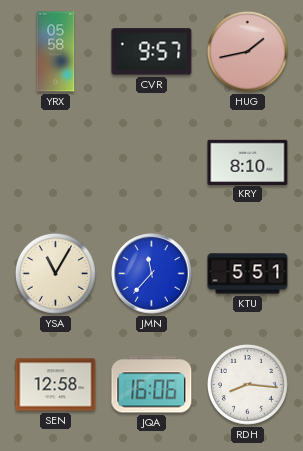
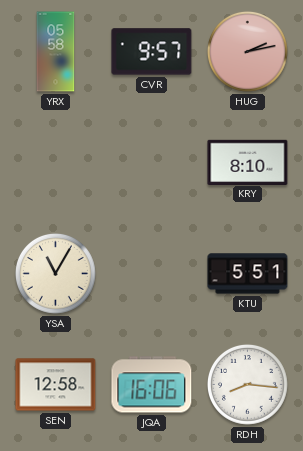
HUG: 1:43 -> 2:13 (247, 51)
JMN: 11:37 -> none (152, 274)
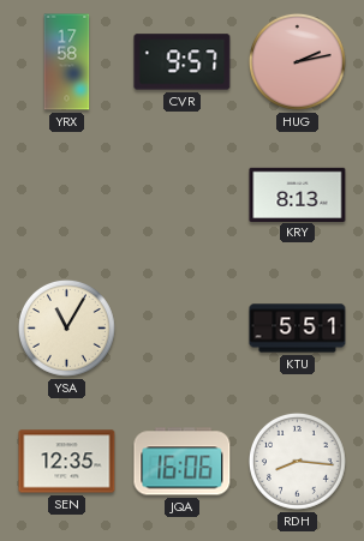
YRX: 05:58 -> 17:58 (67, 62)
KRY: 8:10 -> 8:13 (298, 194)
SEN: 12:58 -> 12:35 (67, 462)
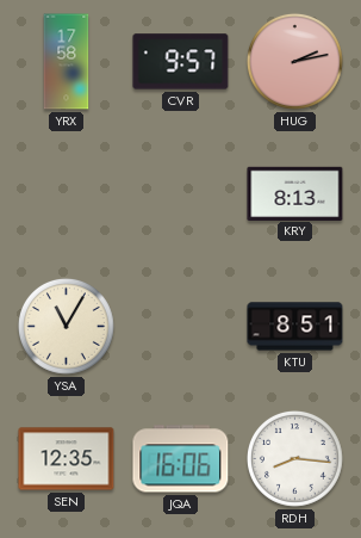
KTU: 5:51 -> 8:51 (295, 327)
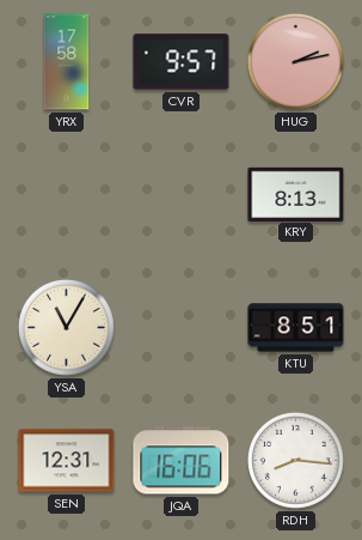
SEN: 12:35 -> 12:31 (67, 461)
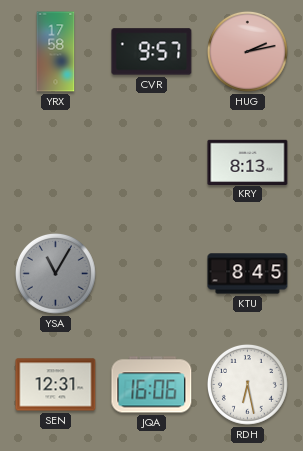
YSA dial: cream -> grey (55, 273)
KTU: 8:51 -> 8:45 (248, 274)
RDH: 8:16 -> 6:28 (247, 384)
